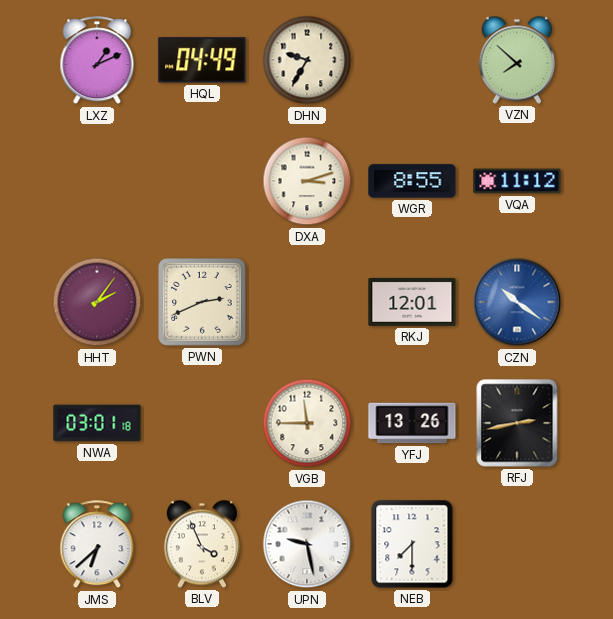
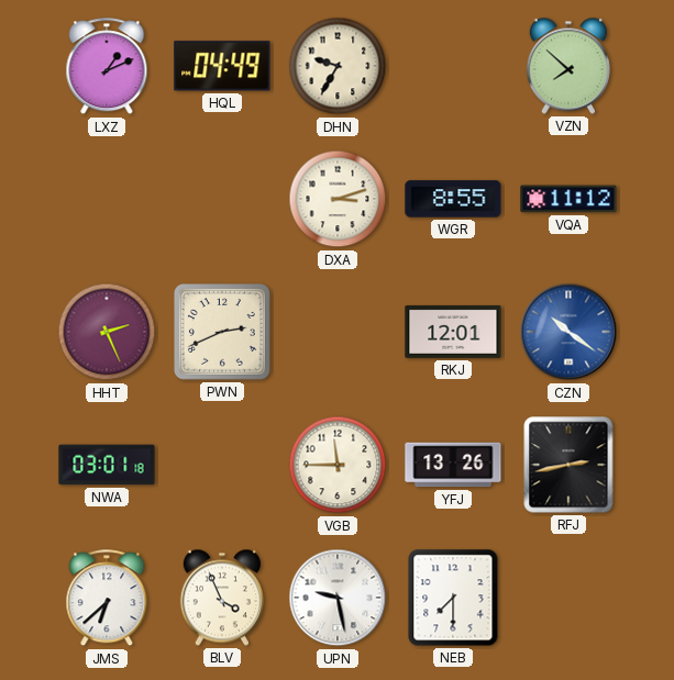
HHT: 2:06 -> 2:26 (107, 332)
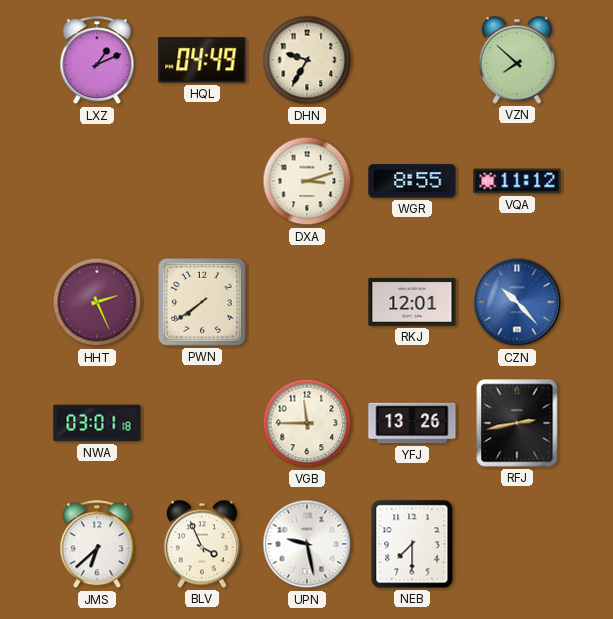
PWN: 2:41 -> 7:39 (203, 303)
CZN: 10:21 -> 10:23 (517, 302)
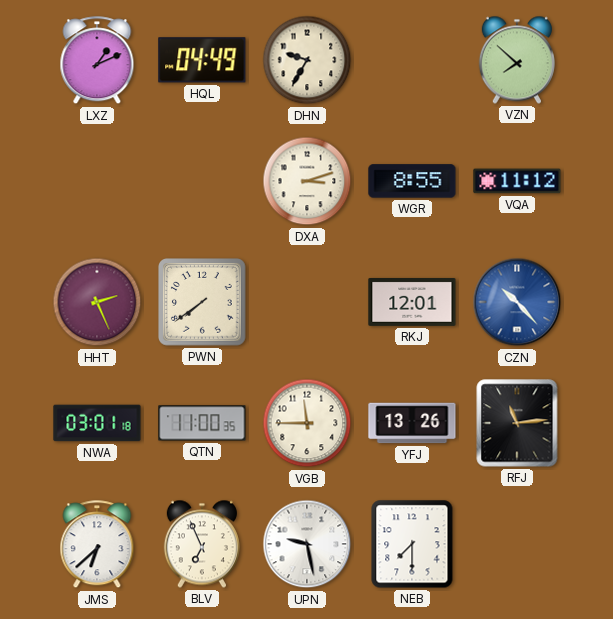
QTN: none -> 11:00 (202, 423)
RFJ: 2:43 -> 11:14 (517, 423)
BLV: 3:56 -> 6:56 (202, 544)
